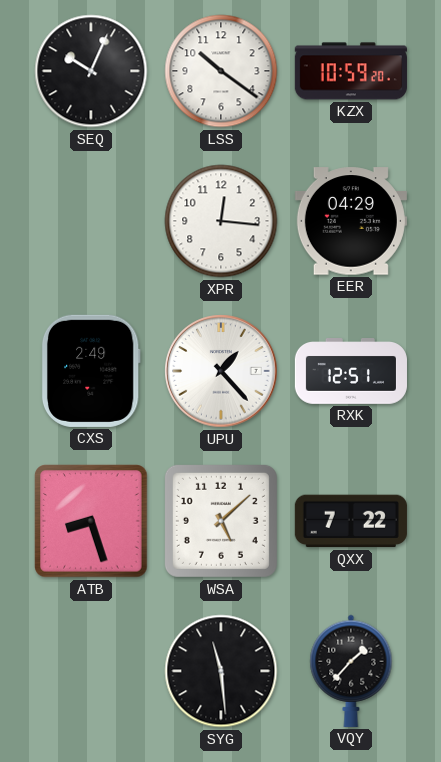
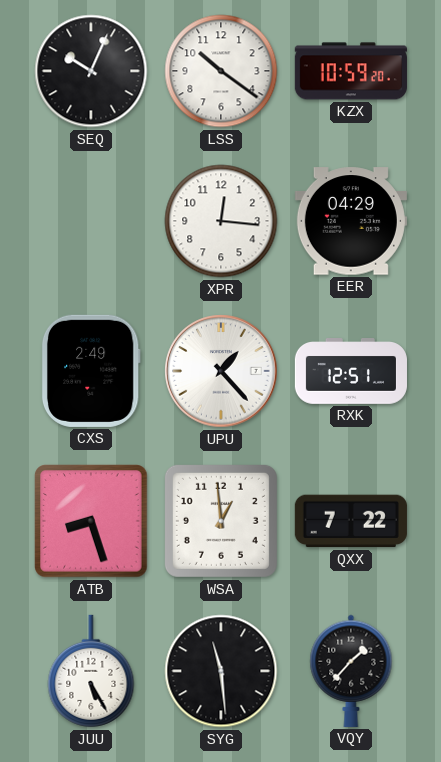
WSA: 5:08 -> 12:59 (221, 521)
JUU: none -> 5:25 (91, 671)
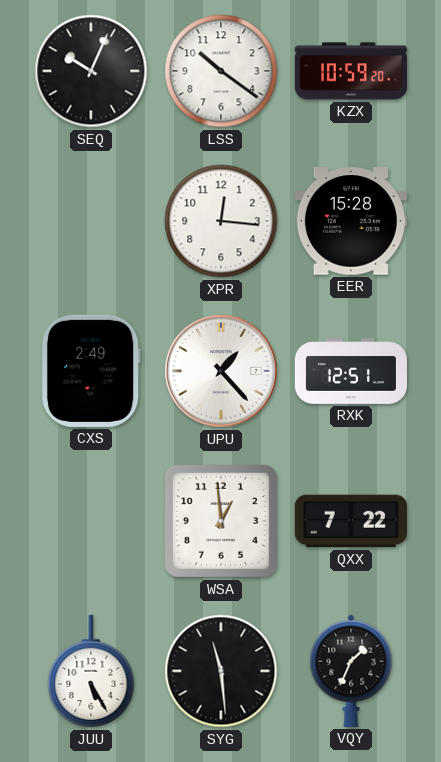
EER: 04:29 -> 15:28 (351, 221)
ATB: 8:27 -> none (91, 521)
VQY: 1:37 -> 1:34 (351, 671)
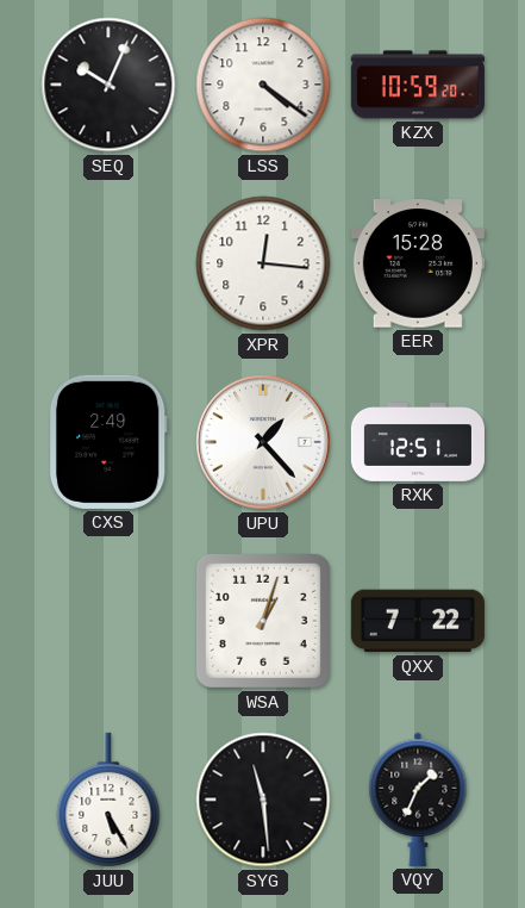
LSS: 10:21 -> 4:21 (263, 85)
WSA: 12:59 -> 1:03 (263, 621)
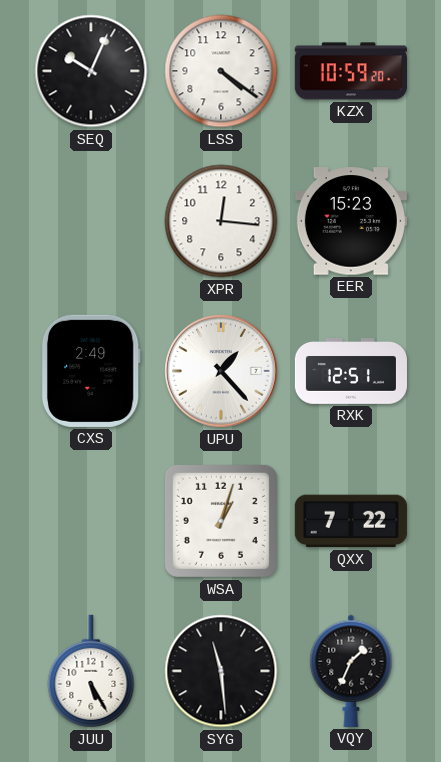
EER: 15:28 -> 15:23 (351, 221)
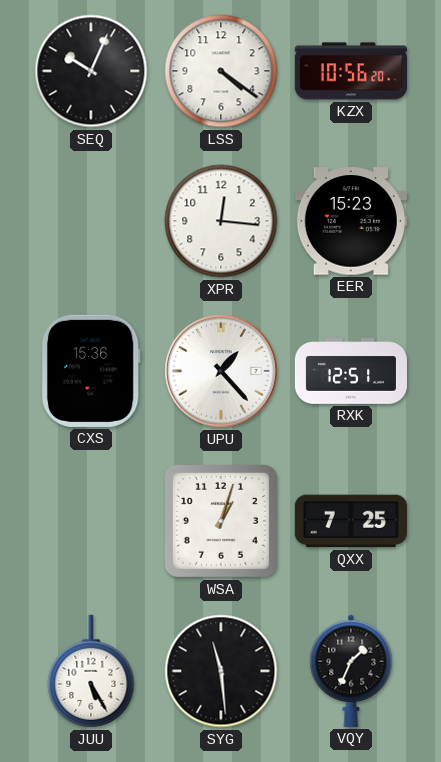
KZX: 10:59 -> 10:56 (351, 71)
CXS: 2:49 -> 15:36 (91, 371)
QXX: 7:22 -> 7:25 (351, 521)
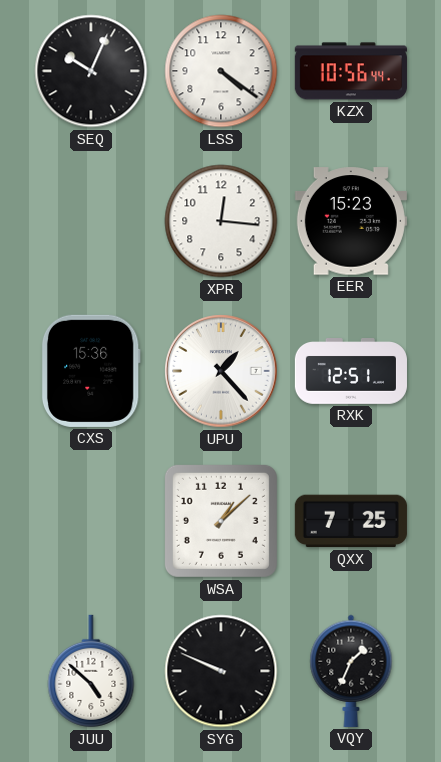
KZX: 10:56:20 -> 10:56:44 (351, 71)
WSA: 1:03 -> 1:08 (221, 521)
JUU: 5:25 -> 4:52 (91, 671)
SYG: 11:29 -> 9:49 (221, 671)
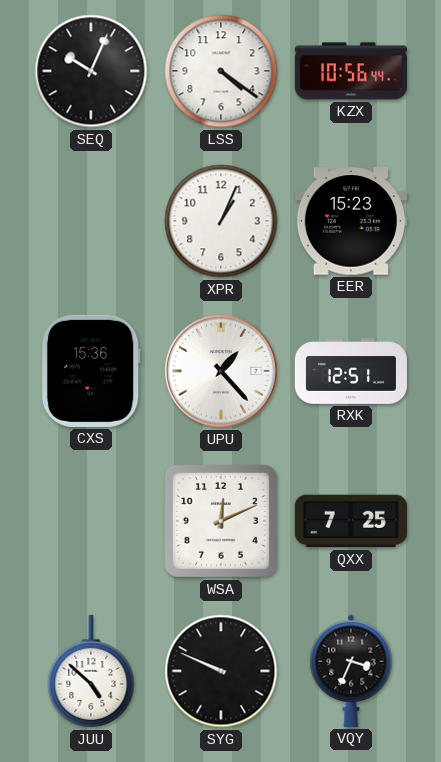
XPR: 12:16 -> 1:04 (221, 221)
WSA: 1:08 -> 12:11 (221, 521)
VQY: 1:34 -> 3:34 (351, 671)
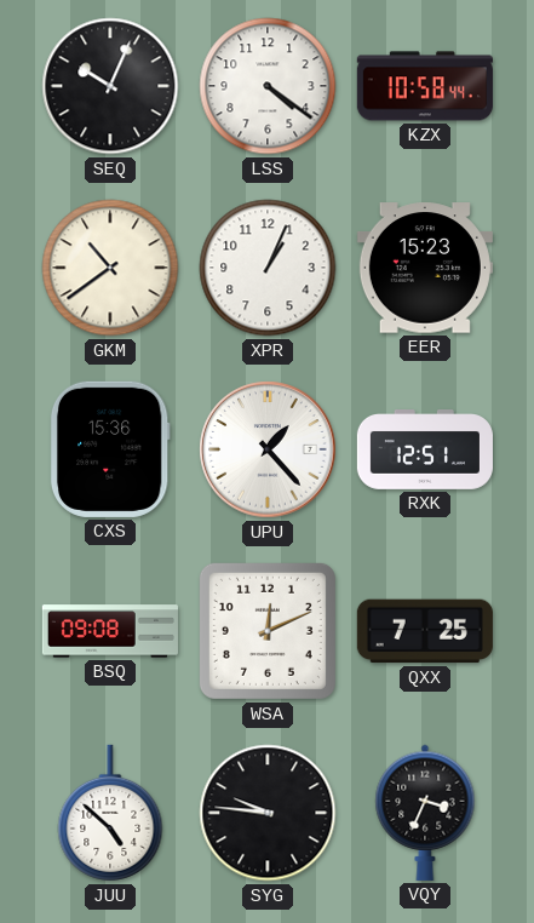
KZX: 10:56 -> 10:58 (425, 86)
GKM: none -> 10:39 (110, 268)
BSQ: none -> 09:08 (110, 631)
SYG: 9:49 -> 9:46 (268, 813)
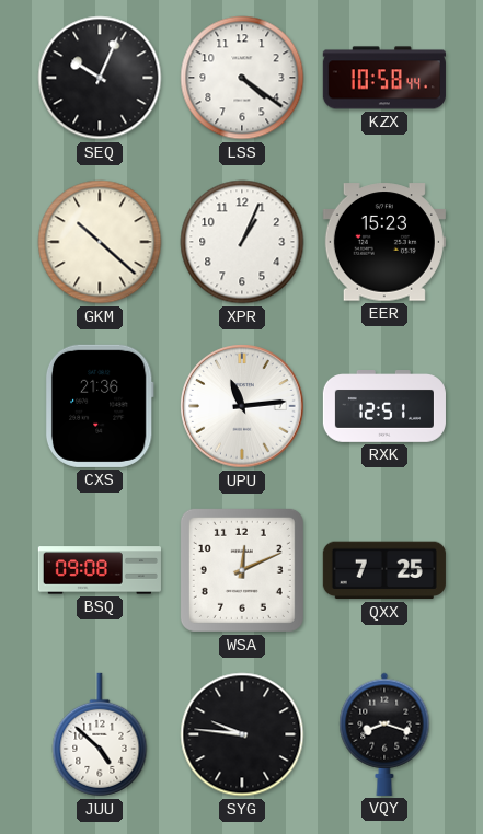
GKM: 10:39 -> 10:22 (100, 242)
CXS: 15:36 -> 21:36 (100, 406)
UPU: 1:23 -> 11:14 (242, 406)
VQY: 3:34 -> 8:18 (384, 734)
